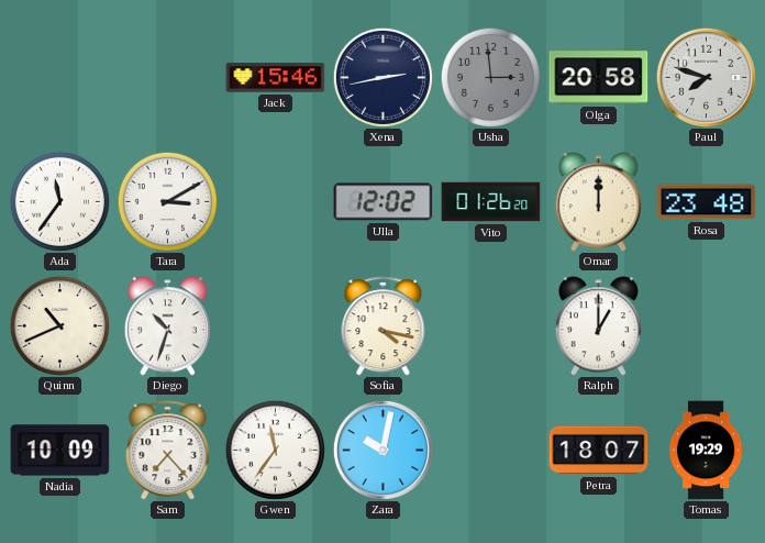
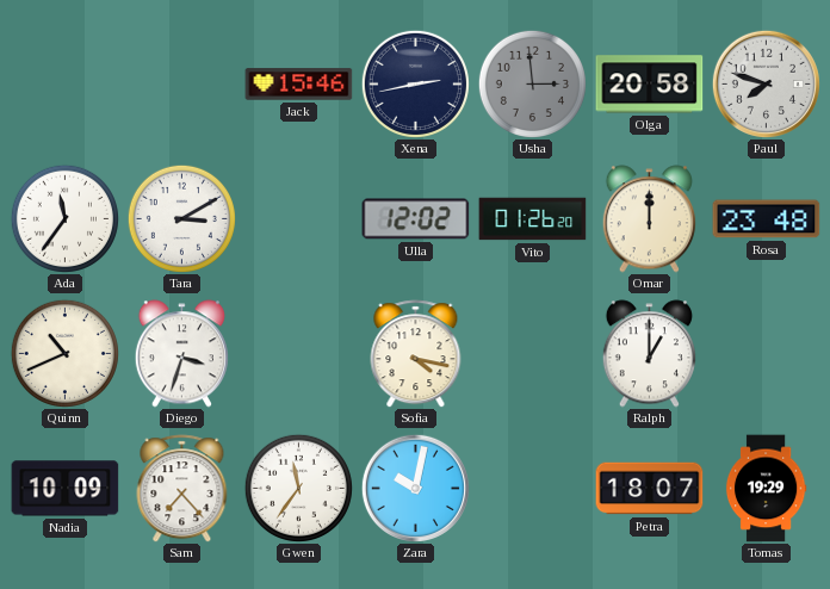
Diego: 10:33 -> 3:33 (181, 354)
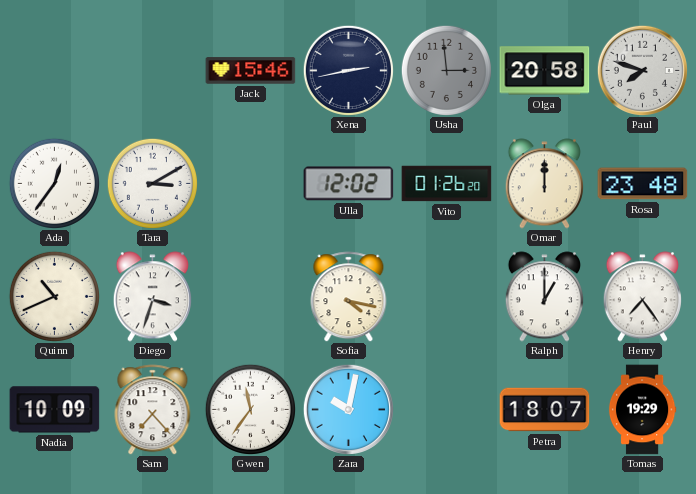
Ada: 11:36 -> 12:36 (54, 183)
Henry: none -> 7:24 (642, 297)
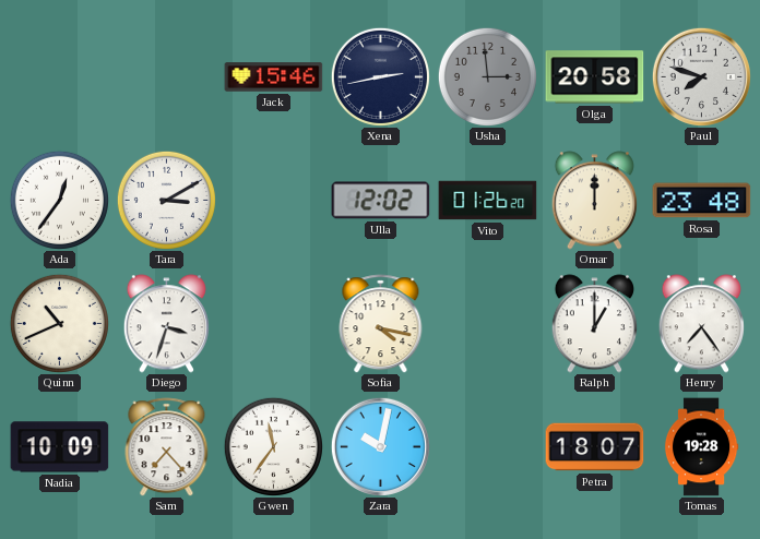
Tomas: 19:29 -> 19:28 (701, 447)
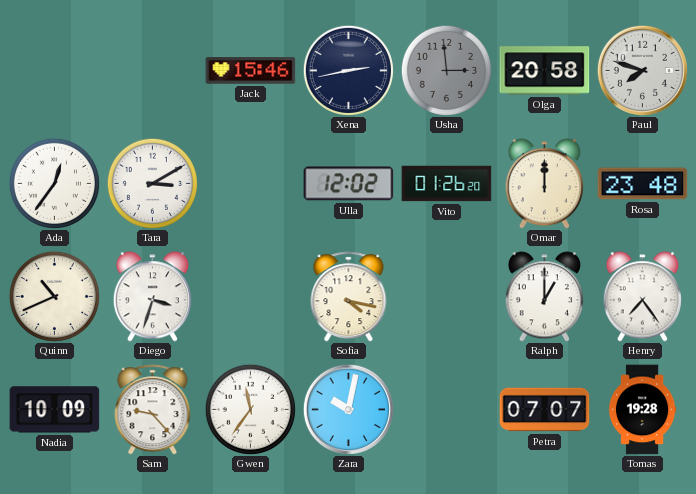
Sam: 7:23 -> 9:23 (153, 410)
Petra: 18:07 -> 07:07 (545, 410)
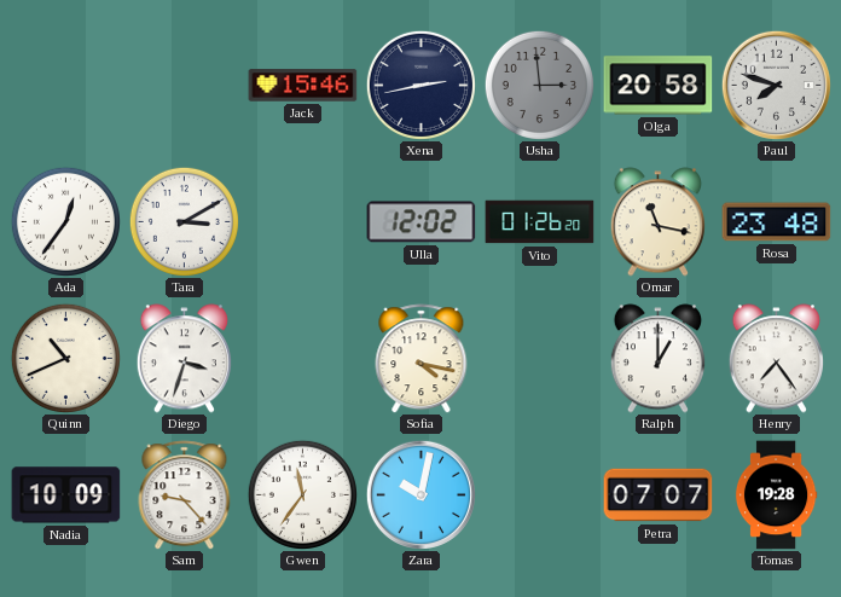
Omar: 12:00 -> 11:17 (657, 222)
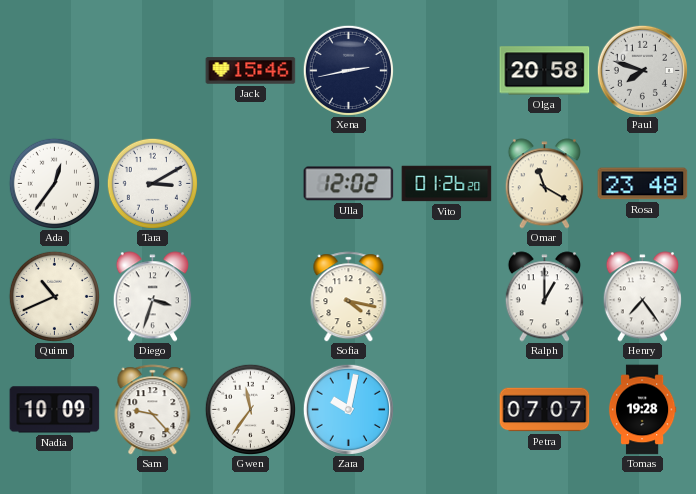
Usha: 2:59 -> none (539, 85)
Omar: 11:17 -> 11:20 (544, 184)
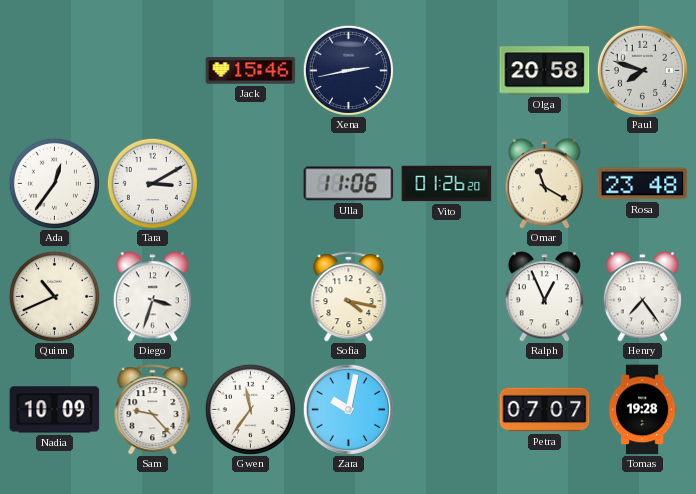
Ulla: 12:02 -> 11:06 (349, 184)
Ralph: 1:00 -> 12:56 (544, 297)
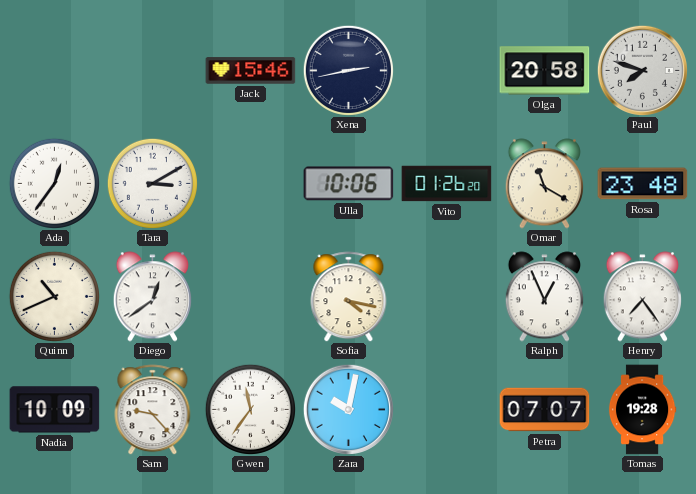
Ulla: 11:06 -> 10:06 (349, 184)
Diego: 3:33 -> 12:39 (152, 297)
